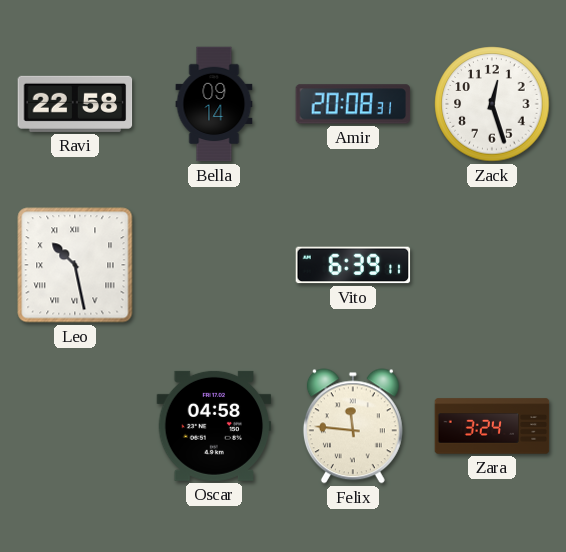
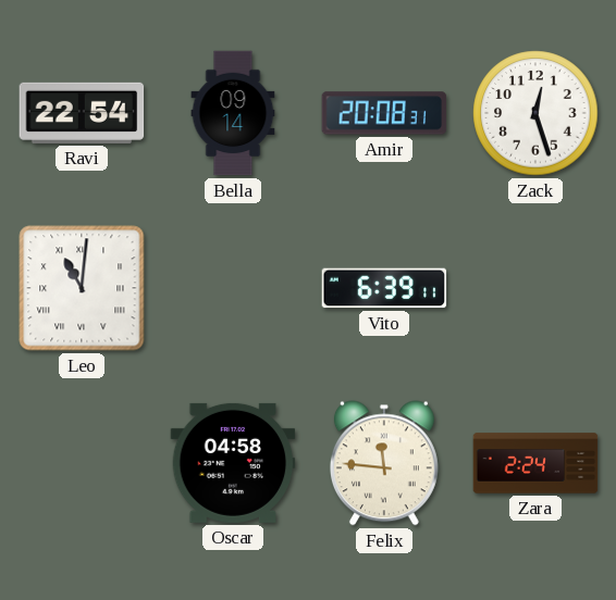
Ravi: 22:58 -> 22:54 (82, 113)
Leo: 10:28 -> 11:01 (82, 288)
Zara: 3:24 -> 2:24 (535, 463)
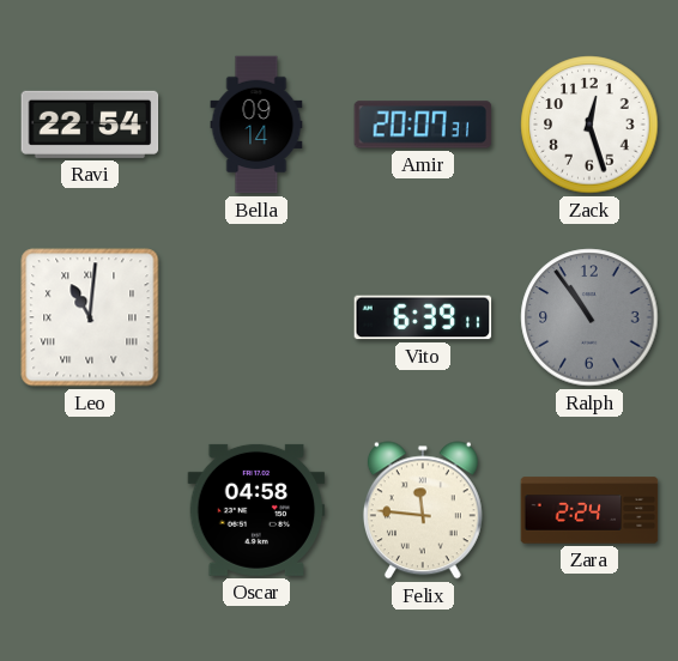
Amir: 20:08 -> 20:07 (423, 125)
Ralph: none -> 10:54 (589, 317)
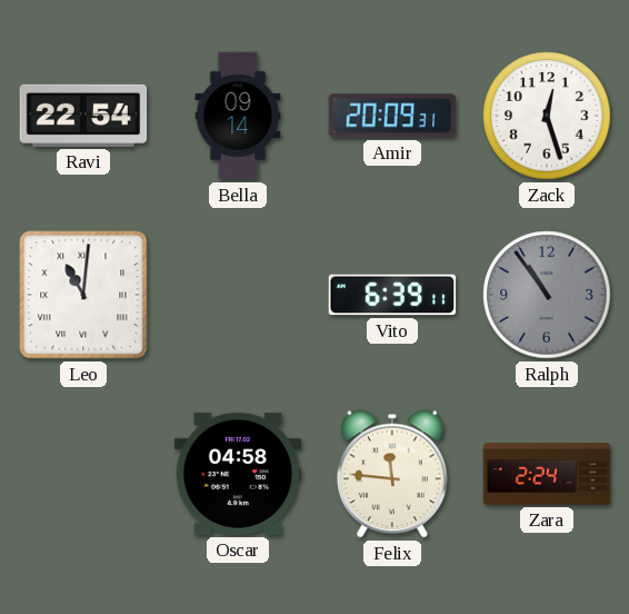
Amir: 20:07 -> 20:09 (392, 116)
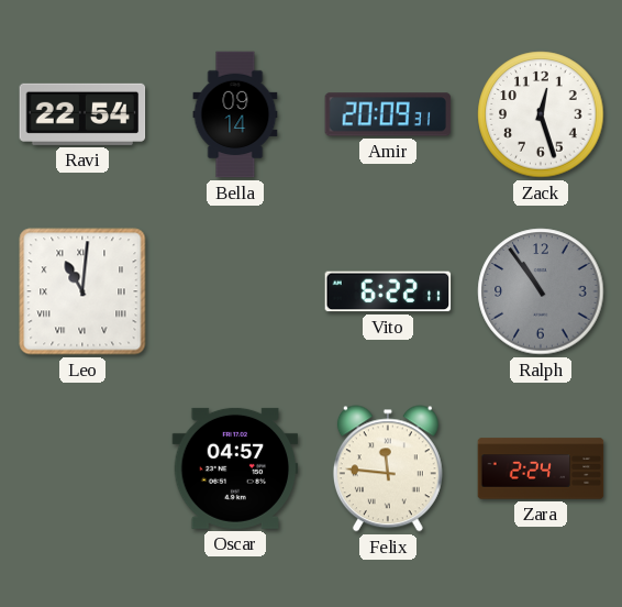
Vito: 6:39 -> 6:22 (388, 291)
Oscar: 04:58 -> 04:57 (235, 468)
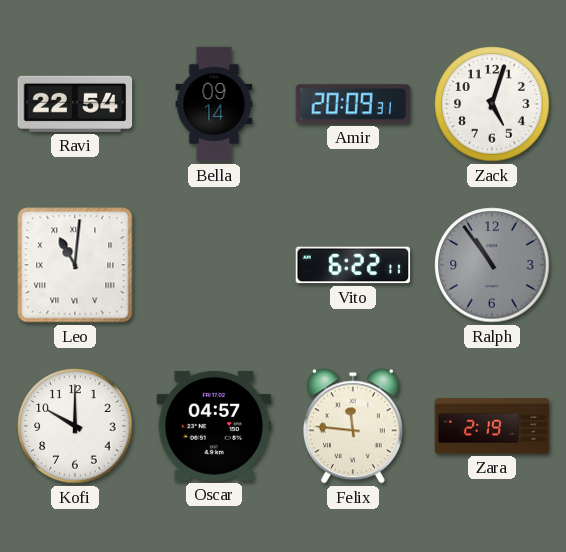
Zack: 12:27 -> 5:03 (492, 104)
Kofi: none -> 10:00 (75, 426)
Zara: 2:24 -> 2:19 (492, 426)
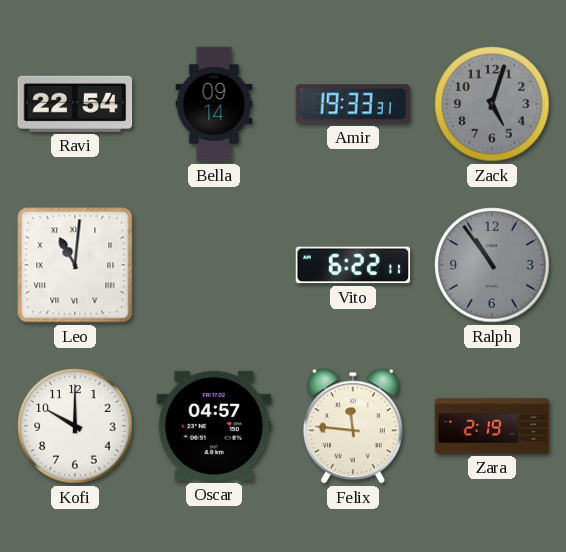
Amir: 20:09 -> 19:33 (353, 104)
Zack dial: white -> grey (492, 104)
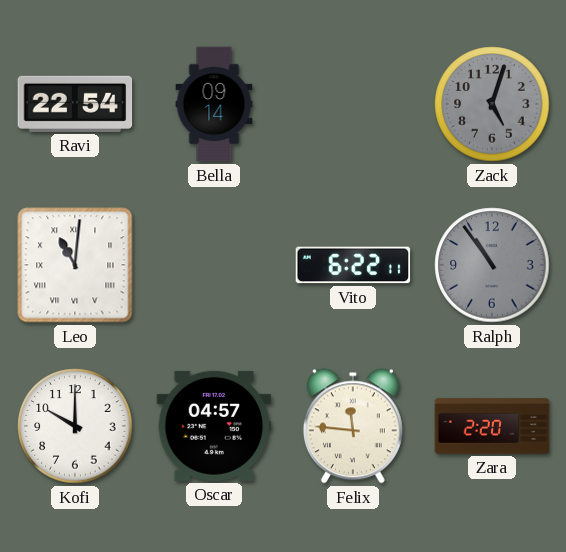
Amir: 19:33 -> none (353, 104)
Zara: 2:19 -> 2:20 (492, 426)
